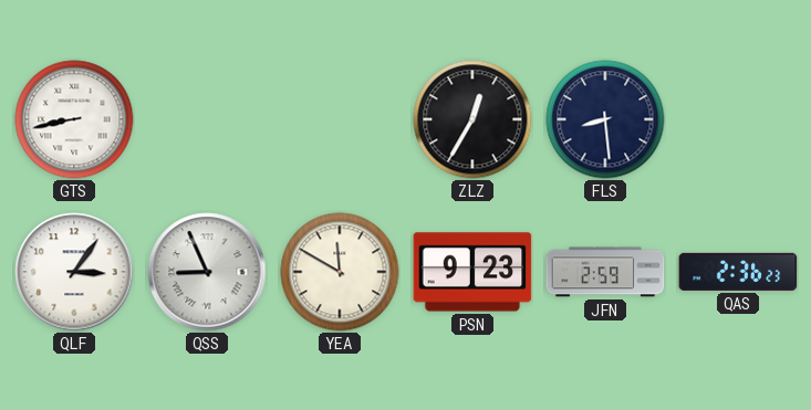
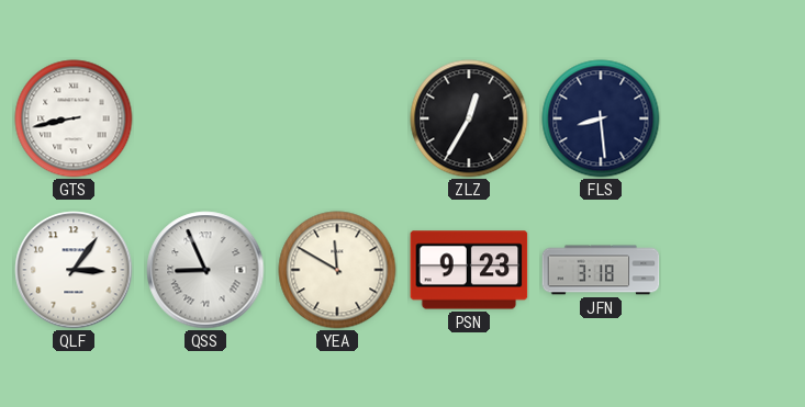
JFN: 2:59 -> 3:18 (601, 270)
QAS: 2:36 -> none (738, 272)
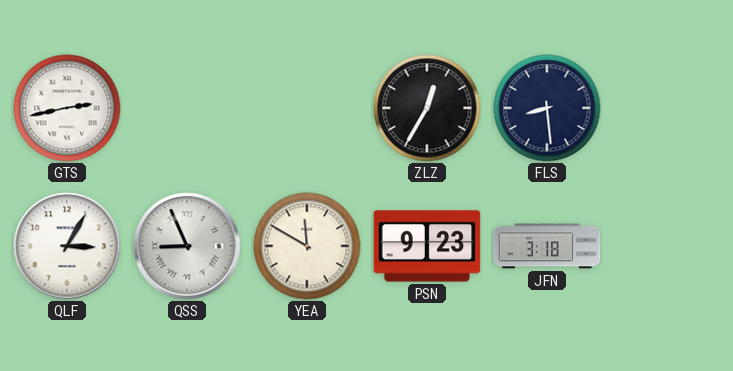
GTS: 8:43 -> 2:43 (67, 108)
QLF: 3:06 -> 3:05 (67, 246)
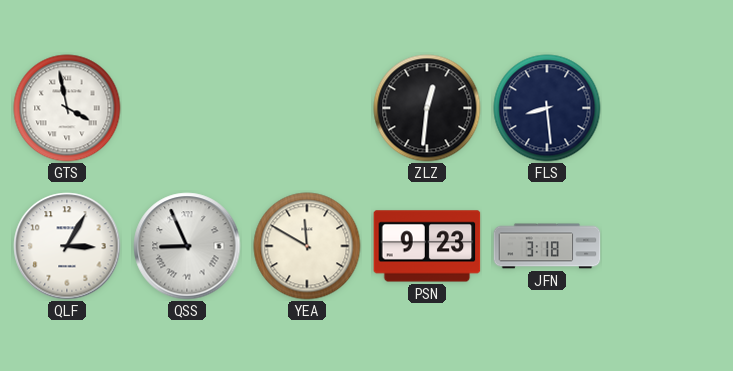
GTS: 2:43 -> 3:58 (67, 108)
ZLZ: 12:35 -> 12:31 (427, 108)
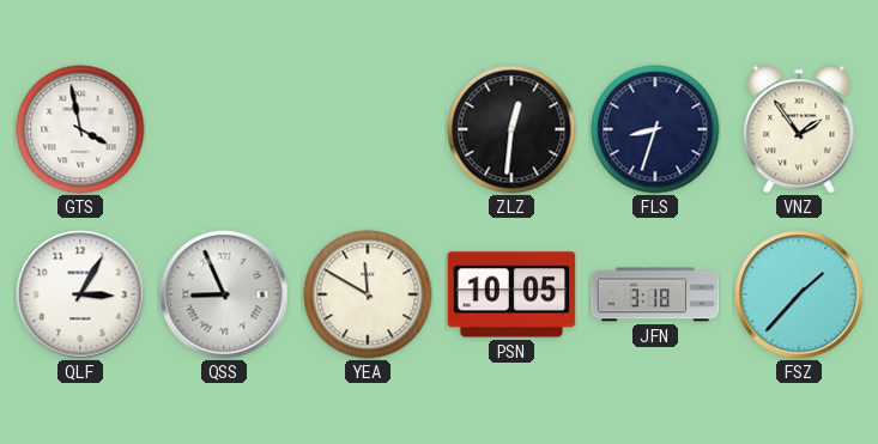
FLS: 8:29 -> 8:33 (655, 129)
VNZ: none -> 1:54 (799, 130)
PSN: 9:23 -> 10:05 (511, 294)
FSZ: none -> 1:37 (799, 294)
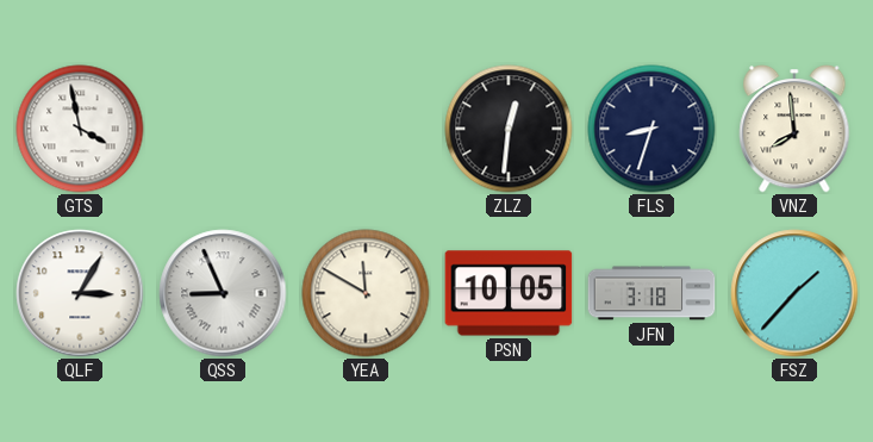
VNZ: 1:54 -> 7:59 (794, 130)
